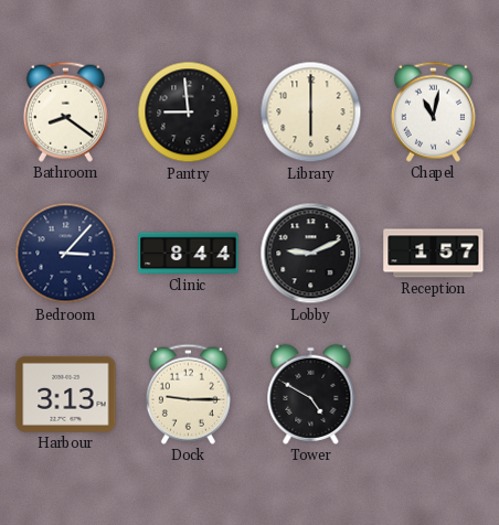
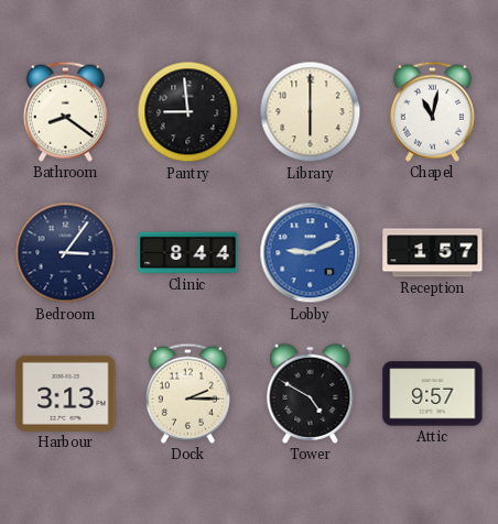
Bedroom: 3:07 -> 3:06 (66, 253)
Lobby dial: black -> blue (311, 253)
Dock: 9:15 -> 2:15 (187, 393)
Attic: none -> 9:57 (433, 394)
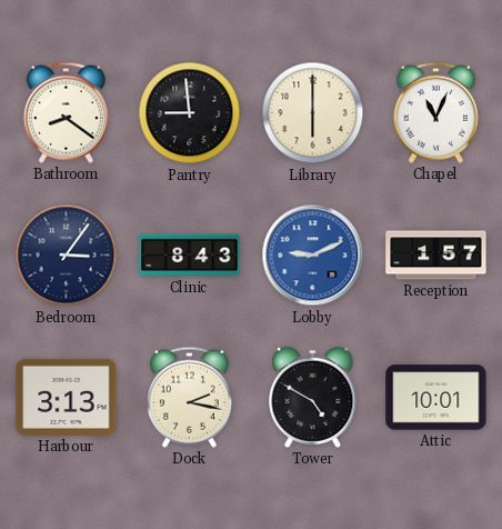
Chapel: 11:02 -> 11:04 (435, 112)
Clinic: 8:44 -> 8:43 (190, 256)
Dock: 2:15 -> 2:17 (189, 397)
Attic: 9:57 -> 10:01 (436, 398)
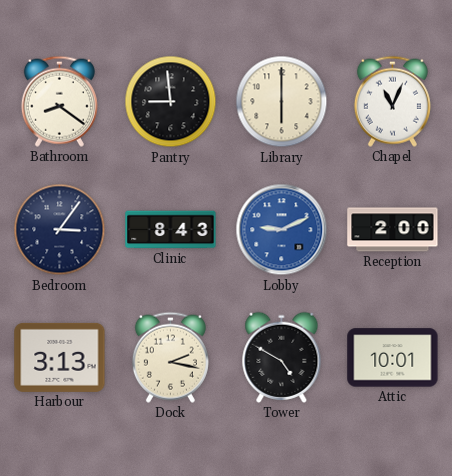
Reception: 1:57 -> 2:00 (393, 230)
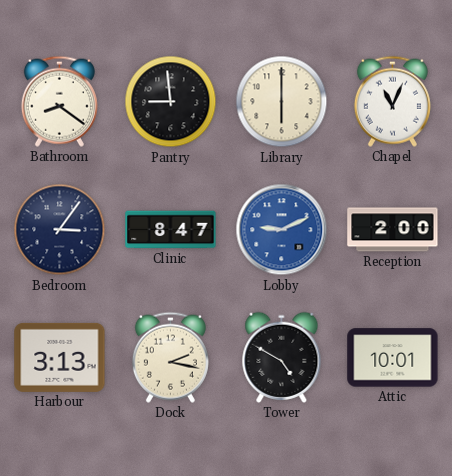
Clinic: 8:43 -> 8:47 (171, 230)
